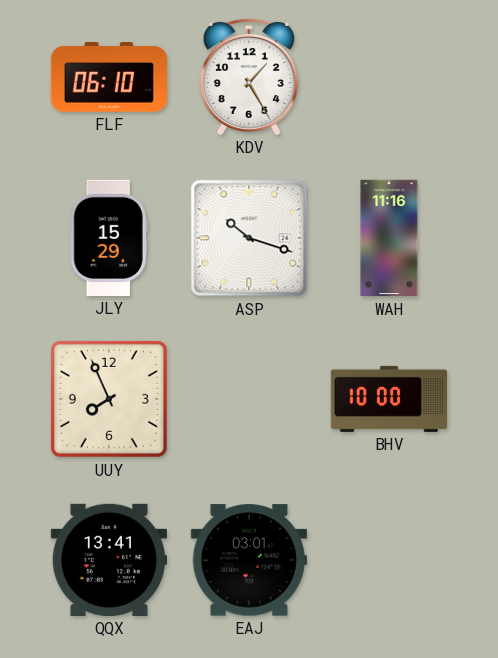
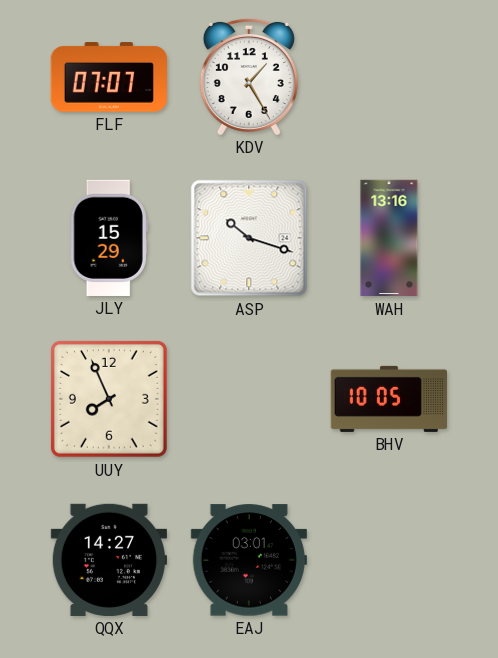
FLF: 06:10 -> 07:07 (108, 77)
WAH: 11:16 -> 13:16 (389, 238)
BHV: 10:00 -> 10:05 (389, 399)
QQX: 13:41 -> 14:27 (108, 560)
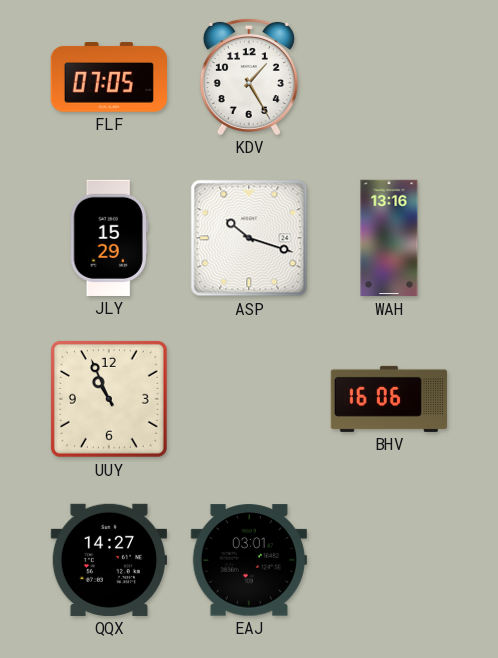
FLF: 07:07 -> 07:05 (108, 77)
UUY: 7:56 -> 10:56 (109, 399)
BHV: 10:05 -> 16:06 (389, 399)
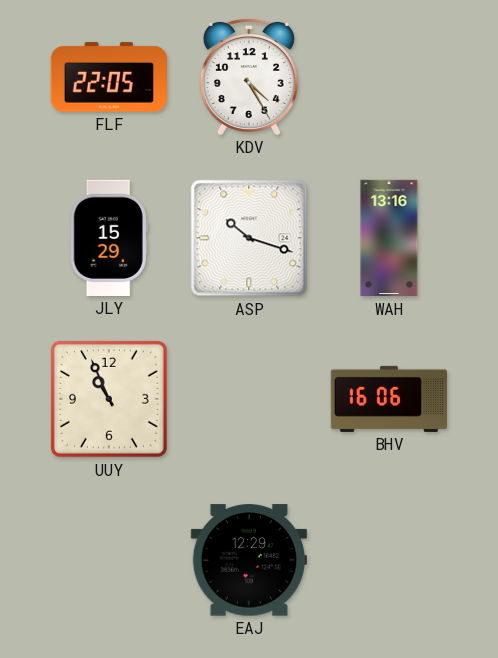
FLF: 07:05 -> 22:05 (108, 77)
KDV: 1:25 -> 4:25 (249, 76)
QQX: 14:27 -> none (108, 560)
EAJ: 03:01 -> 12:29 (249, 560)
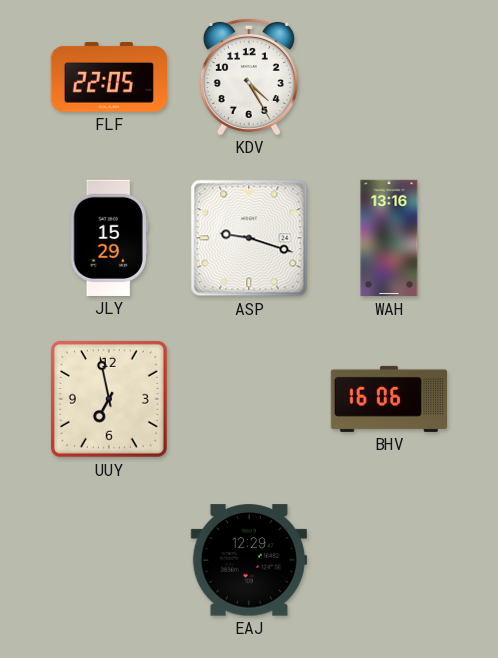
ASP: 10:18 -> 9:18 (249, 238)
UUY: 10:56 -> 6:58 (109, 399)
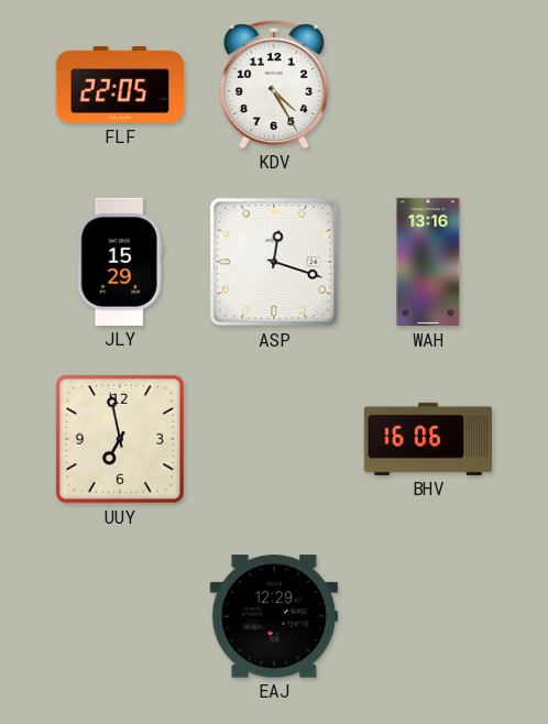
ASP: 9:18 -> 12:18 (274, 262)
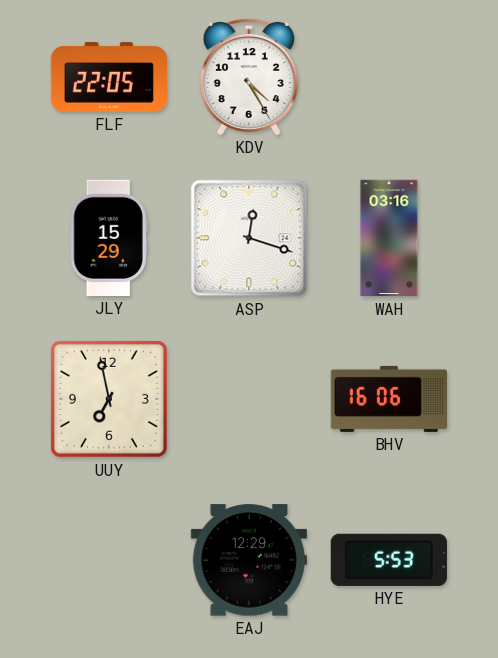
WAH: 13:16 -> 03:16 (389, 238)
HYE: none -> 5:53 (389, 560)
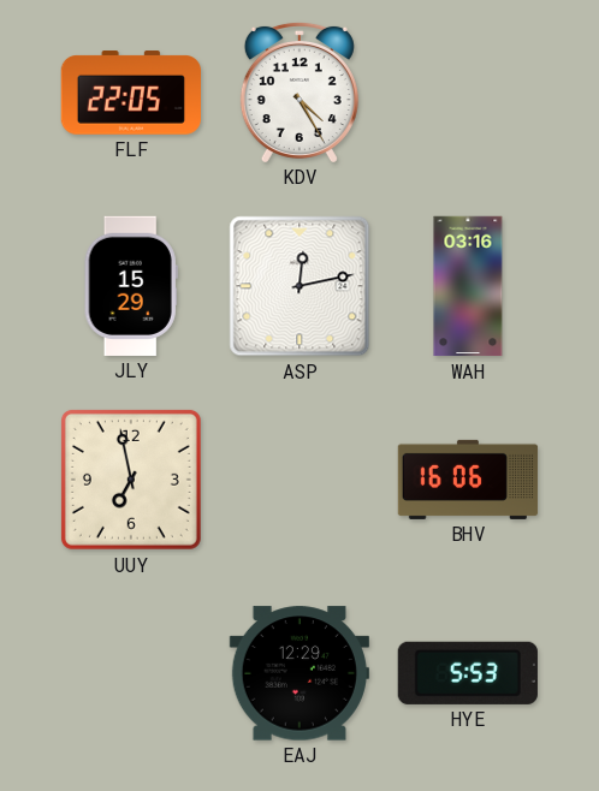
ASP: 12:18 -> 12:13 (299, 286)
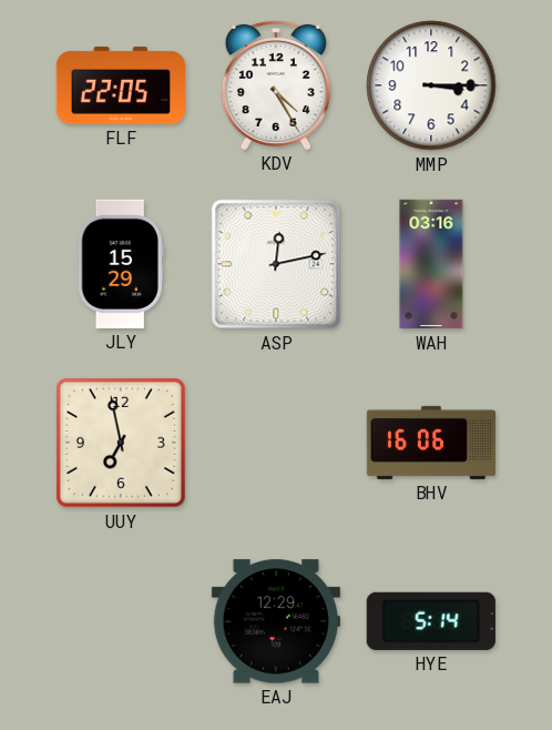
MMP: none -> 3:15 (431, 85)
HYE: 5:53 -> 5:14 (431, 621)
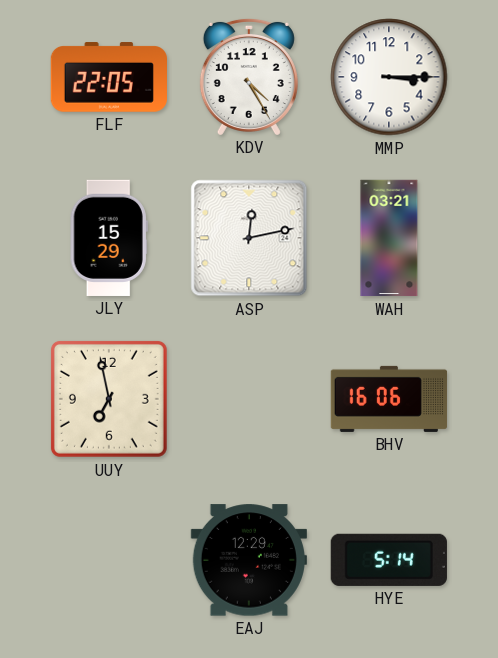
WAH: 03:16 -> 03:21 (389, 238)
